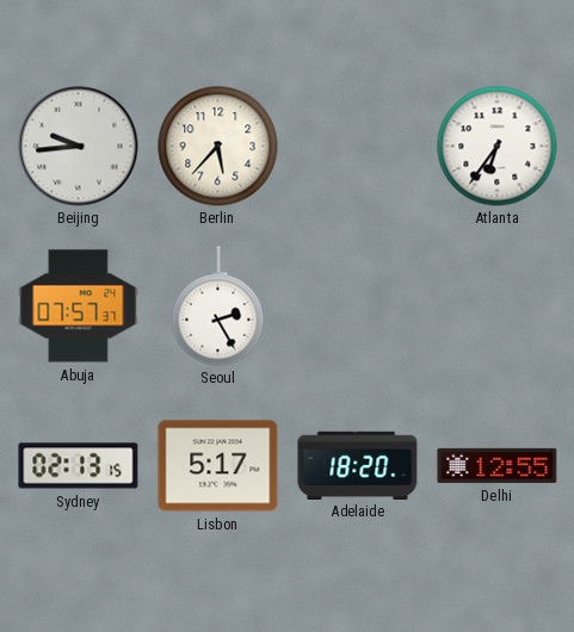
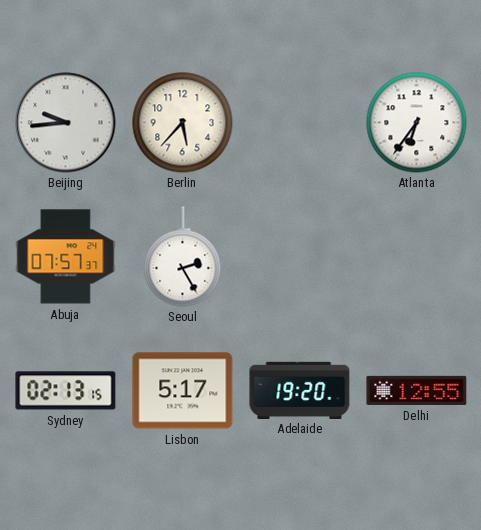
Adelaide: 18:20 -> 19:20 (300, 390)
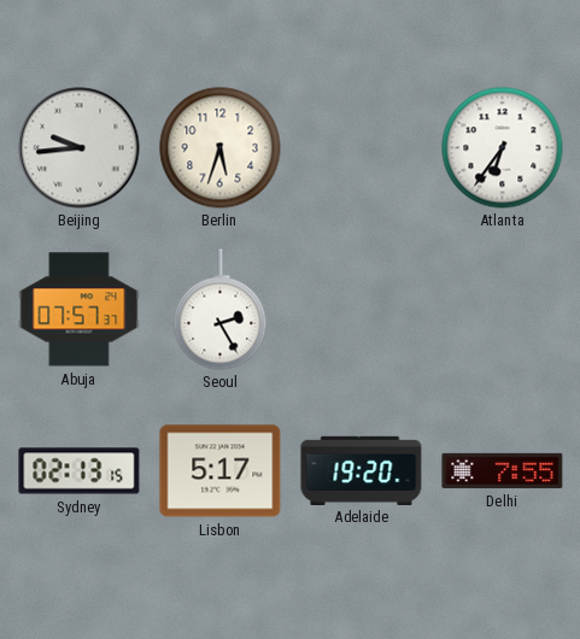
Berlin: 5:37 -> 5:33 (221, 148)
Delhi: 12:55 -> 7:55 (503, 470)
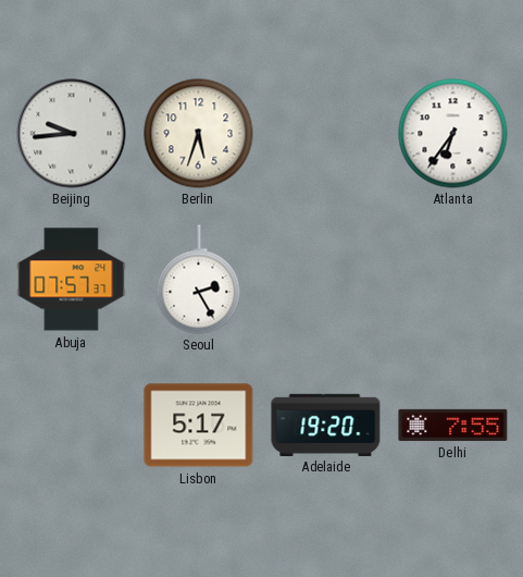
Sydney: 02:13 -> none (80, 471)
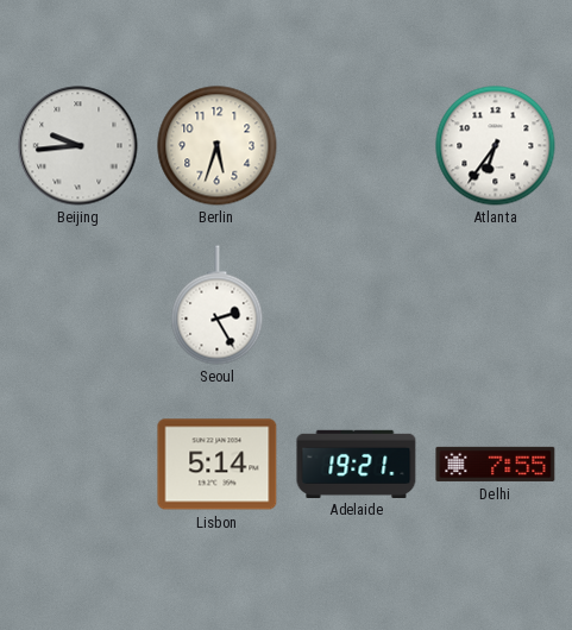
Abuja: 07:57 -> none (72, 280)
Lisbon: 5:17 -> 5:14 (218, 465)
Adelaide: 19:20 -> 19:21 (357, 464)
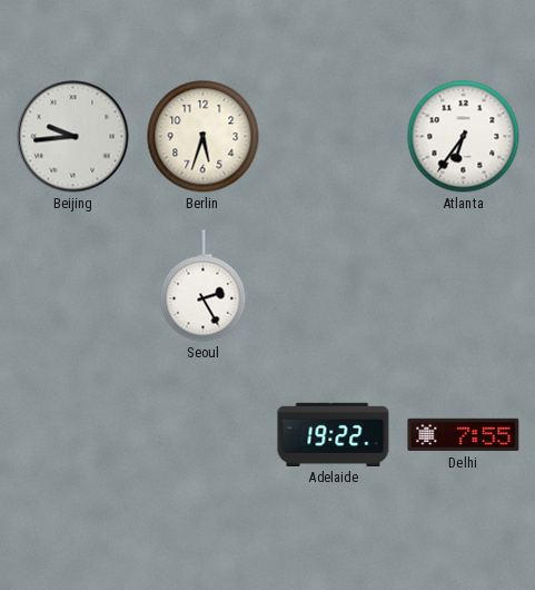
Lisbon: 5:14 -> none (218, 465)
Adelaide: 19:21 -> 19:22 (334, 434)
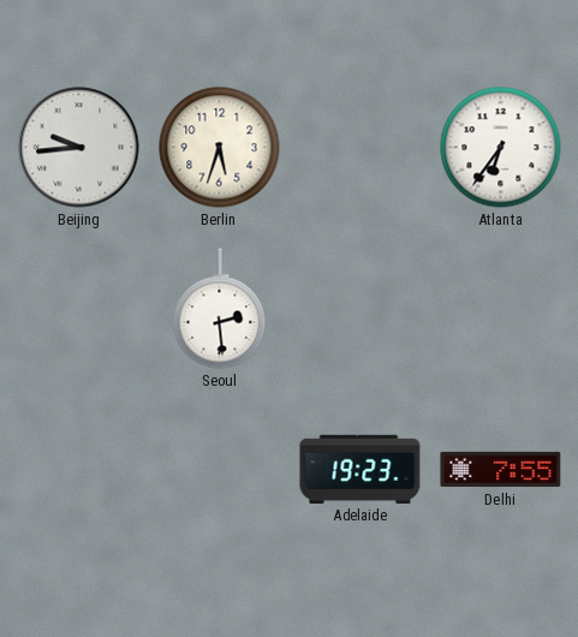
Seoul: 2:25 -> 2:29 (220, 309)
Adelaide: 19:22 -> 19:23 (360, 469)
